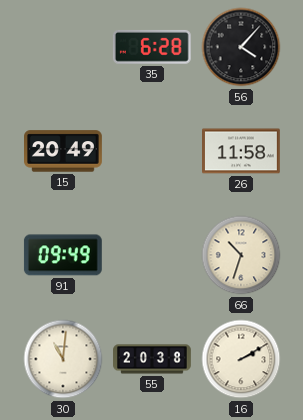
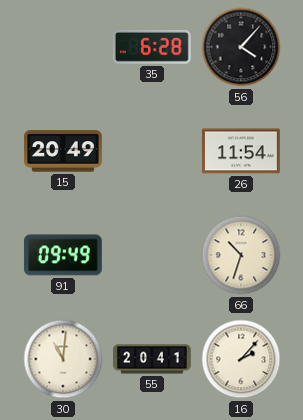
26: 11:58 -> 11:54 (242, 151)
55: 20:38 -> 20:41 (152, 359)
16: 2:10 -> 2:07 (241, 359)
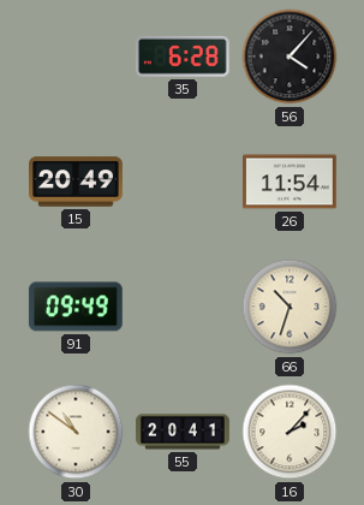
30: 11:01 -> 10:51 (76, 432)
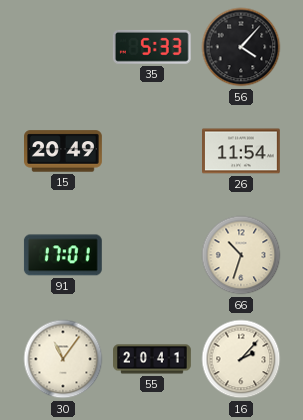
35: 6:28 -> 5:33 (152, 47)
91: 09:49 -> 17:01 (63, 255)
30: 10:51 -> 11:06 (63, 359)
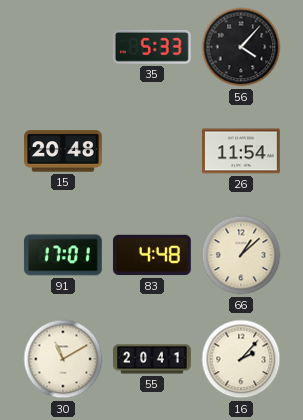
15: 20:49 -> 20:48 (64, 151)
83: none -> 4:48 (152, 255)
66: 10:33 -> 1:08 (241, 255)
30: 11:06 -> 11:10 (63, 359)
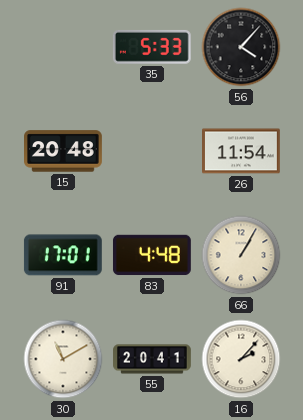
66: 1:08 -> 1:05 (241, 255)
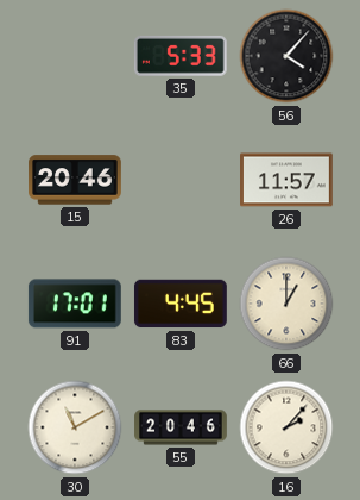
15: 20:48 -> 20:46 (76, 180)
26: 11:54 -> 11:57 (288, 180)
83: 4:48 -> 4:45 (181, 304)
66: 1:05 -> 1:00 (286, 304)
55: 20:41 -> 20:46 (181, 427)
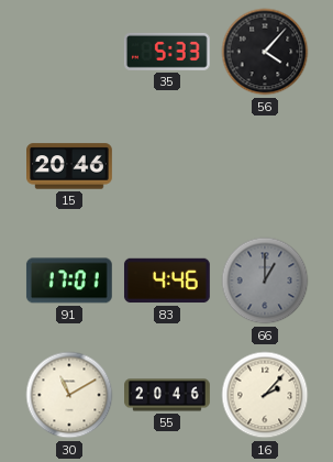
26: 11:57 -> none (288, 180)
83: 4:45 -> 4:46 (167, 280)
66 dial: cream -> grey (265, 280)
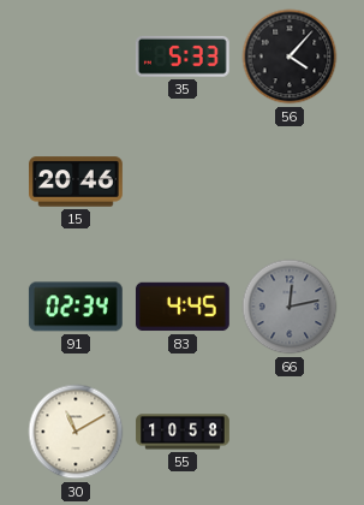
91: 17:01 -> 02:34 (76, 307)
83: 4:46 -> 4:45 (183, 307)
66: 1:00 -> 12:13 (290, 307)
55: 20:46 -> 10:58 (183, 432)
16: 2:07 -> none (265, 395)
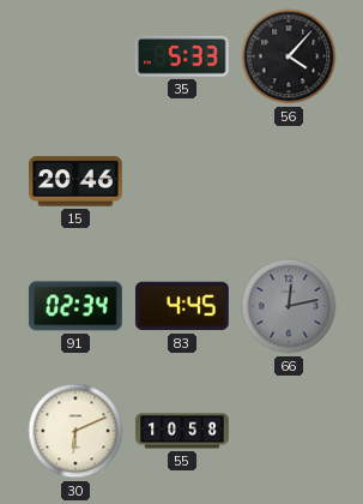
30: 11:10 -> 6:11 (75, 431)
